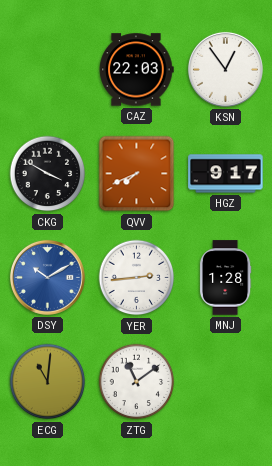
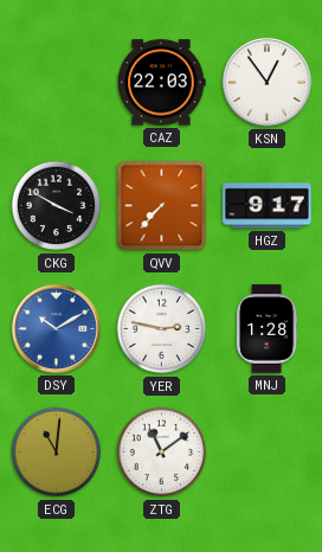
QVV: 7:41 -> 7:37 (162, 206)
YER: 2:44 -> 2:47 (162, 329)
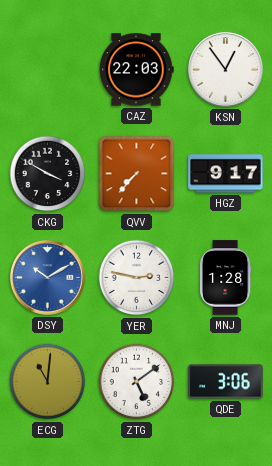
ZTG: 11:09 -> 5:09 (137, 382)
QDE: none -> 3:06 (226, 382)
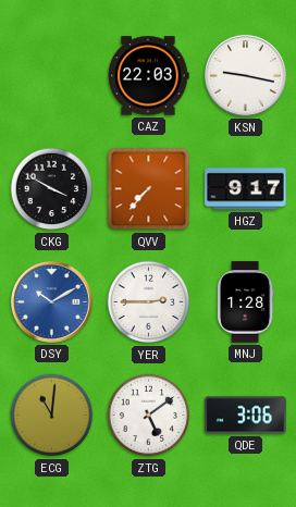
KSN: 12:54 -> 9:17 (245, 75)
YER: 2:47 -> 2:45 (149, 302)
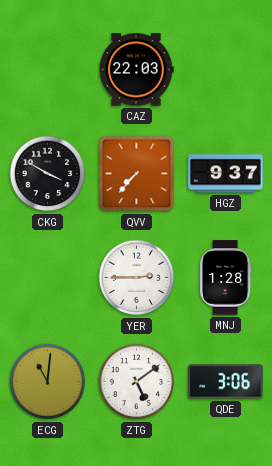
KSN: 9:17 -> none (245, 75)
HGZ: 9:17 -> 9:37 (226, 174)
DSY: 10:10 -> none (51, 301)
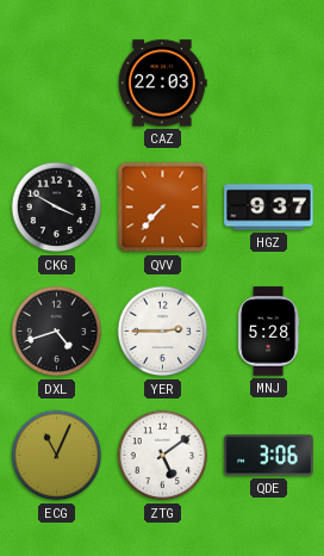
DXL: none -> 4:42 (57, 332)
MNJ: 1:28 -> 5:28 (268, 332)
ECG: 11:01 -> 11:04 (57, 456)
